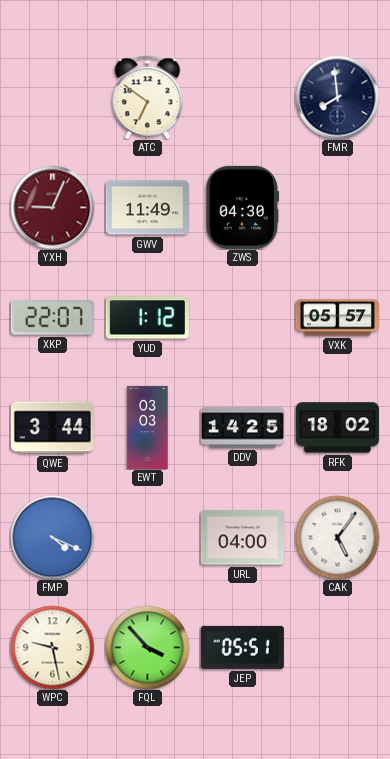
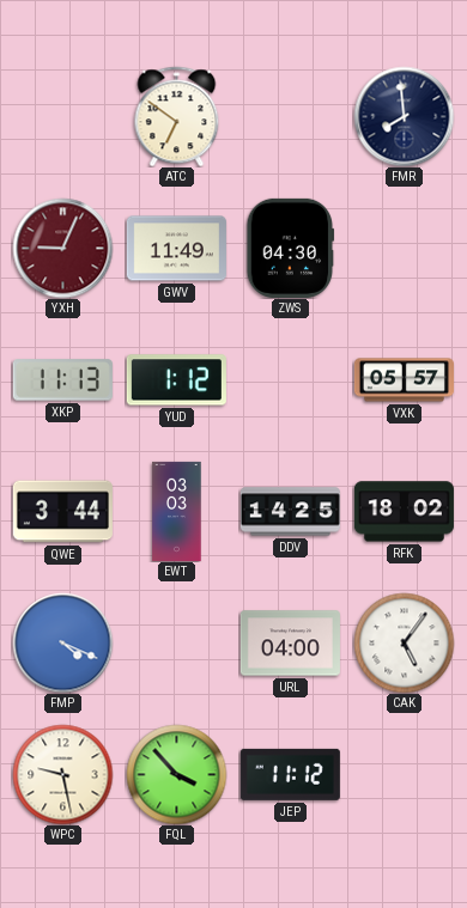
XKP: 22:07 -> 11:13 (62, 380)
JEP: 05:51 -> 11:12 (290, 774)
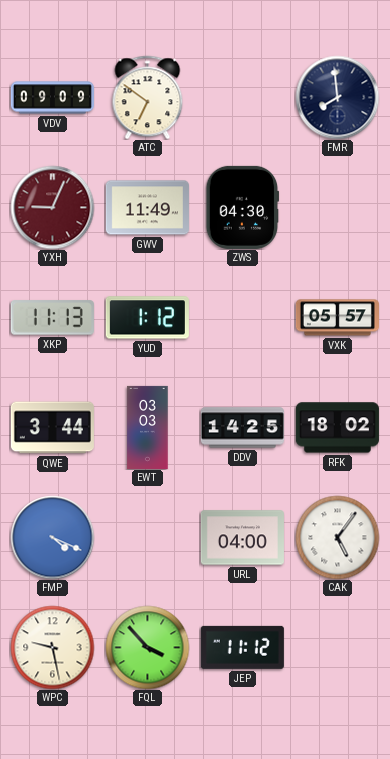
VDV: none -> 09:09 (52, 98)
